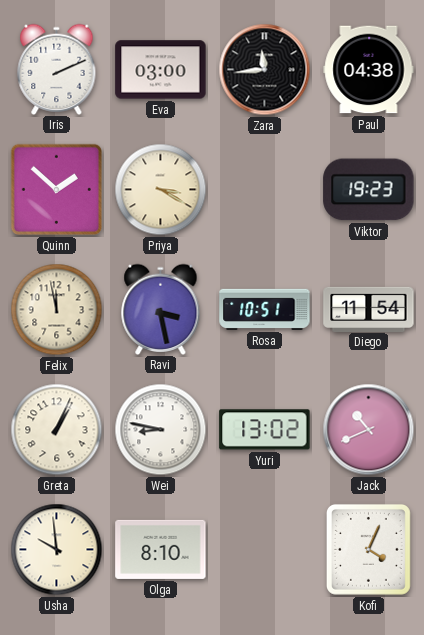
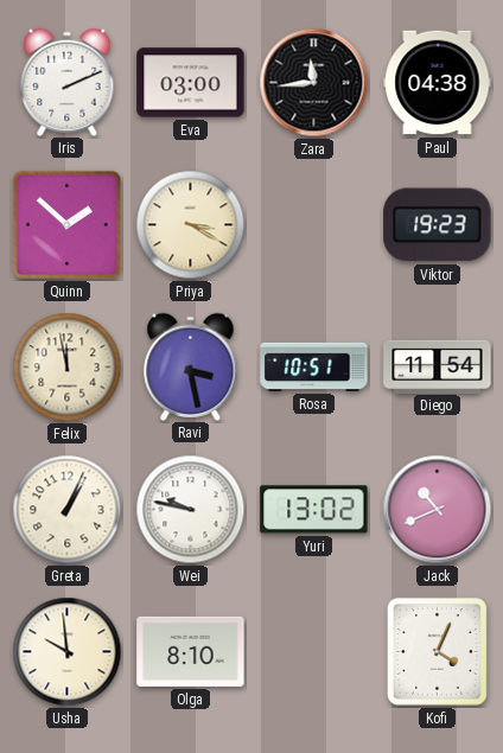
Wei: 8:47 -> 9:47 (191, 510)
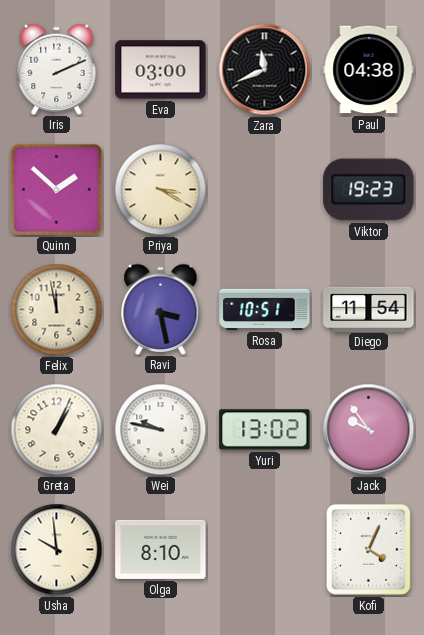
Zara: 11:44 -> 11:41 (265, 70)
Jack: 10:41 -> 9:54 (369, 430)
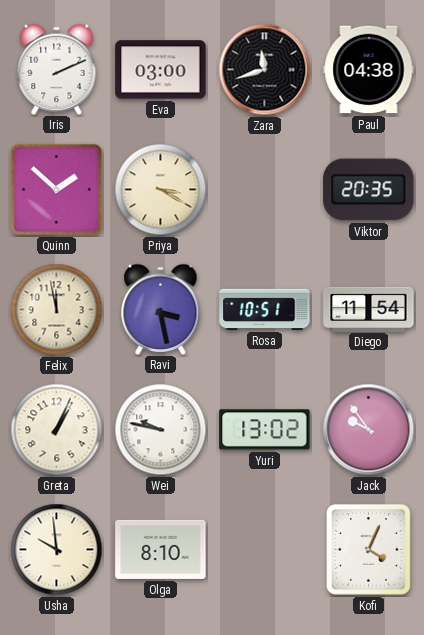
Zara: 11:41 -> 11:42 (265, 70)
Viktor: 19:23 -> 20:35 (369, 190)
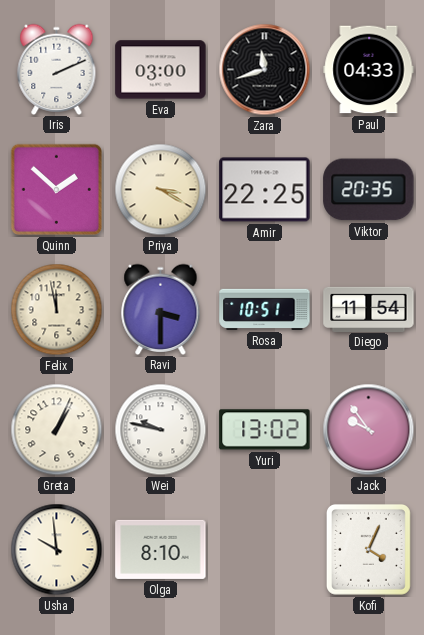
Paul: 04:38 -> 04:33 (369, 70)
Amir: none -> 22:25 (265, 190)
Ravi: 3:28 -> 3:30 (161, 309)
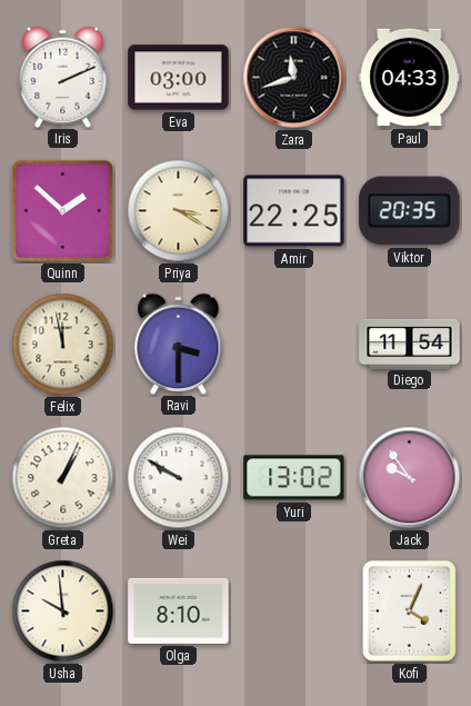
Rosa: 10:51 -> none (265, 309)
Wei: 9:47 -> 9:50 (179, 478)
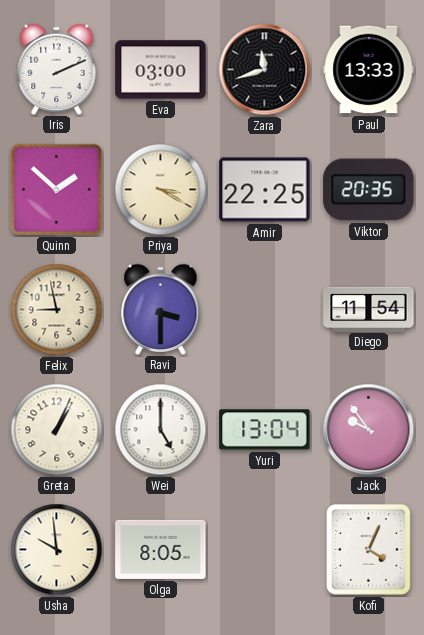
Paul: 04:33 -> 13:33 (369, 70)
Felix: 11:58 -> 8:58 (57, 310)
Wei: 9:50 -> 5:00 (161, 430)
Yuri: 13:02 -> 13:04 (265, 430)
Olga: 8:10 -> 8:05 (161, 549)
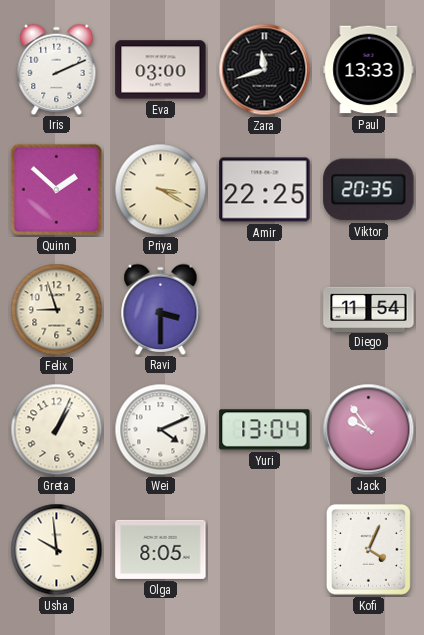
Felix: 8:58 -> 8:57 (57, 310)
Wei: 5:00 -> 4:11 (161, 430)
